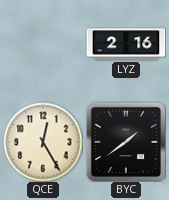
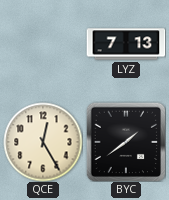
LYZ: 2:16 -> 7:13 (126, 44)
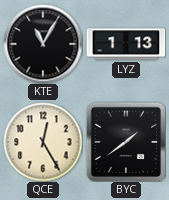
KTE: none -> 11:05 (43, 44)
LYZ: 7:13 -> 1:13 (126, 44)
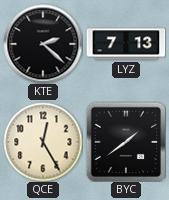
KTE: 11:05 -> 2:22 (43, 44)
LYZ: 1:13 -> 7:13 (126, 44)
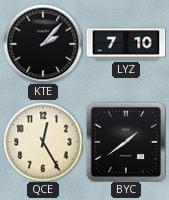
KTE: 2:22 -> 2:07 (43, 44)
LYZ: 7:13 -> 7:10 (126, 44)
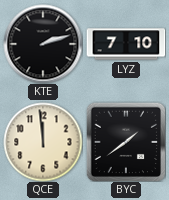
KTE: 2:07 -> 2:12 (43, 44)
QCE: 12:25 -> 11:59 (43, 142)
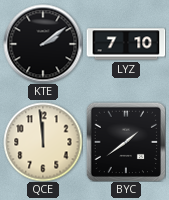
KTE: 2:12 -> 2:09 (43, 44)
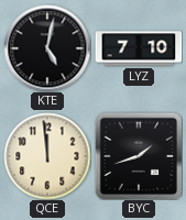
KTE: 2:09 -> 5:02 (47, 48)
BYC: 1:39 -> 1:42 (139, 156)
